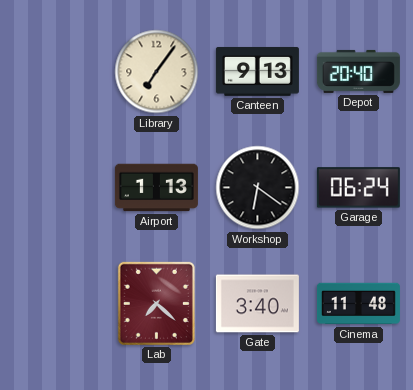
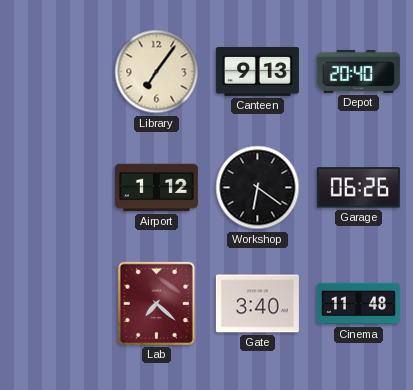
Airport: 1:13 -> 1:12 (156, 188)
Garage: 06:24 -> 06:26 (358, 188)
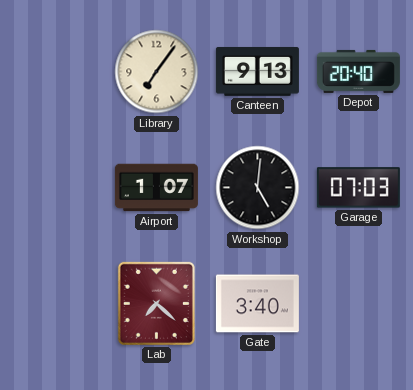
Airport: 1:12 -> 1:07 (156, 188)
Workshop: 6:21 -> 5:01 (258, 188)
Garage: 06:26 -> 07:03 (358, 188)
Cinema: 11:48 -> none (358, 304)
